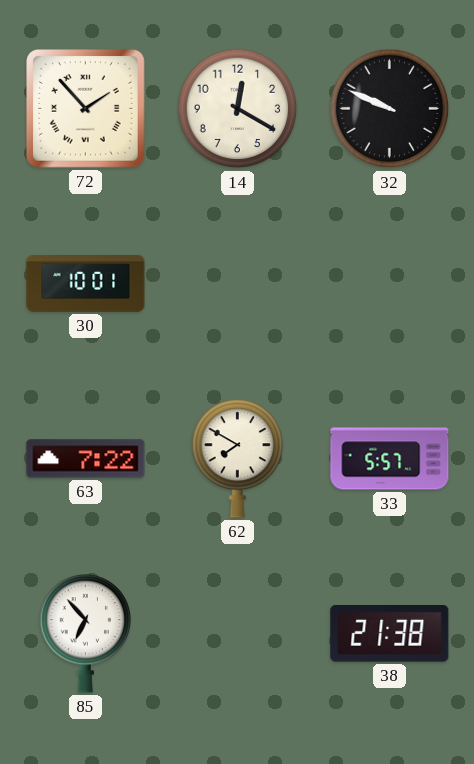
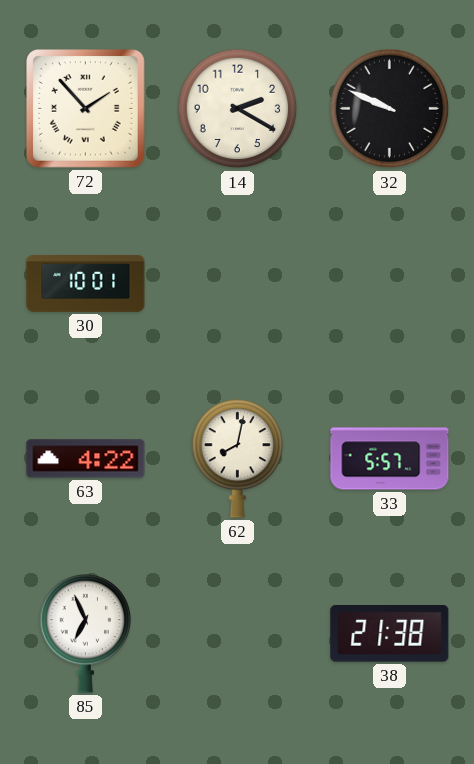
14: 12:20 -> 2:20 (238, 109)
63: 7:22 -> 4:22 (86, 459)
62: 7:50 -> 8:02 (238, 459)
85: 6:53 -> 6:56 (86, 634)
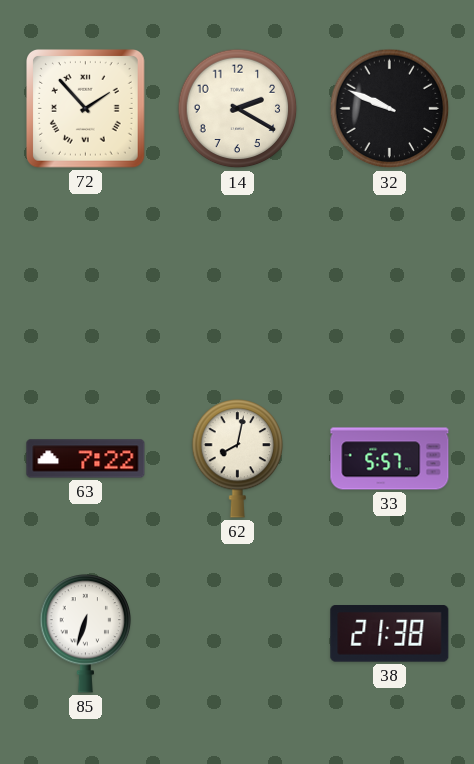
30: 10:01 -> none (86, 284)
63: 4:22 -> 7:22 (86, 459)
85: 6:56 -> 6:33 (86, 634)
